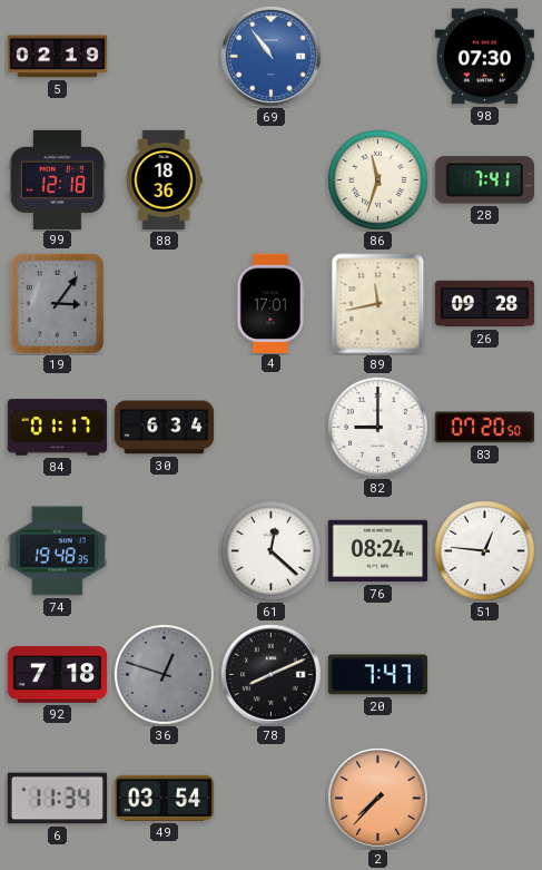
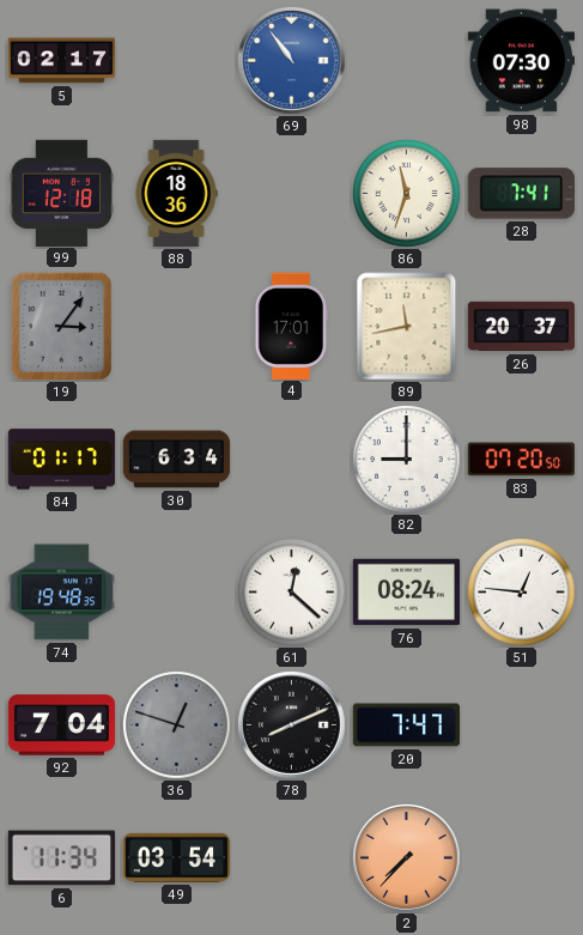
5: 02:19 -> 02:17 (62, 61)
26: 09:28 -> 20:37 (522, 327)
92: 7:18 -> 7:04 (62, 725)
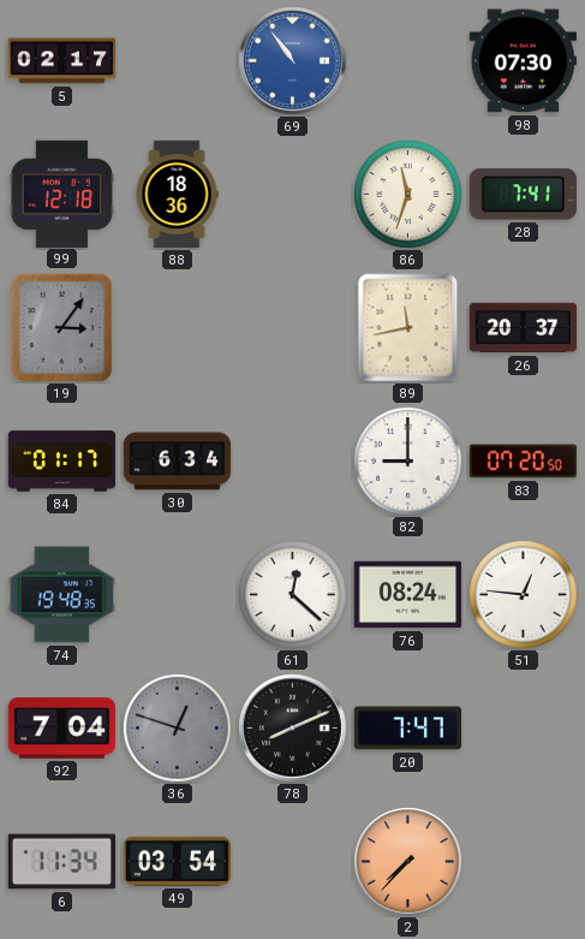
4: 17:01 -> none (291, 326)
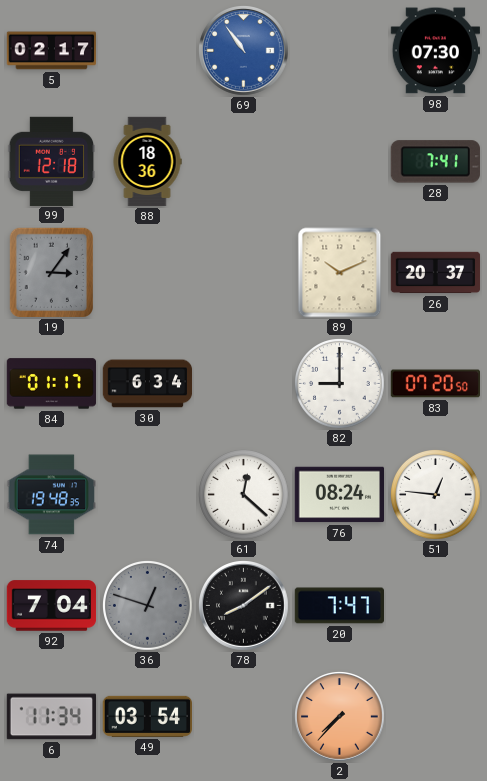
86: 11:33 -> none (408, 195)
89: 11:43 -> 10:11 (340, 273)
78: 8:11 -> 8:09 (244, 606)
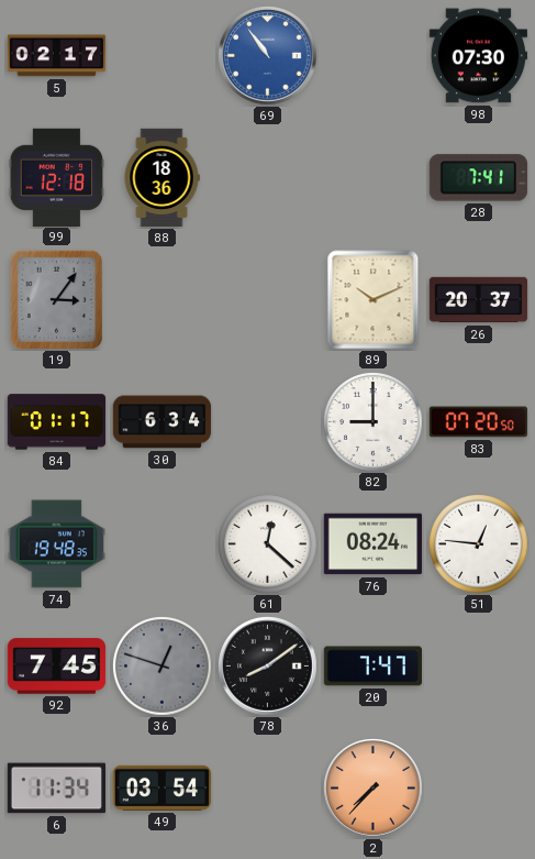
92: 7:04 -> 7:45 (57, 667)
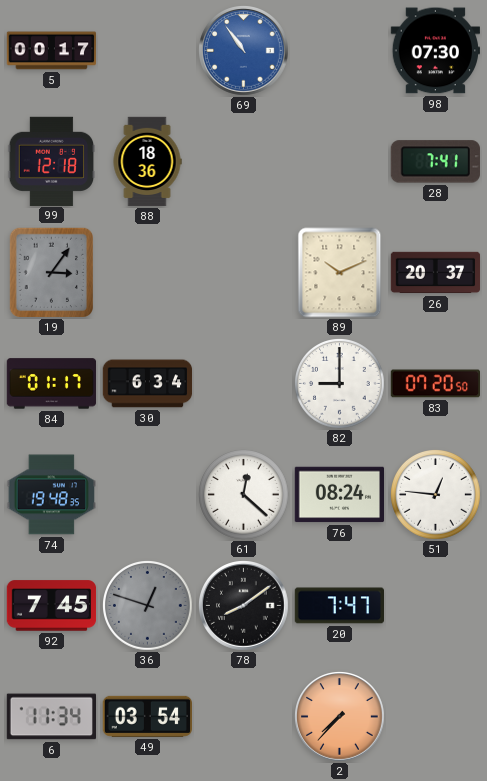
5: 02:17 -> 00:17 (52, 51)
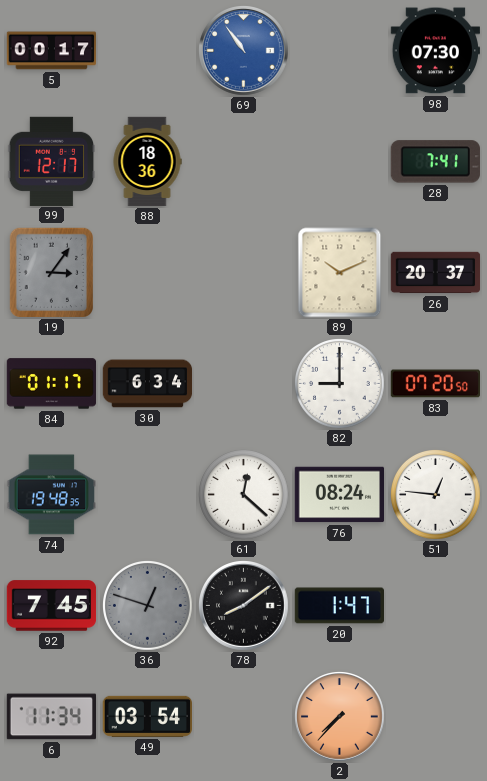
99: 12:18 -> 12:17 (52, 161)
20: 7:47 -> 1:47 (340, 606)
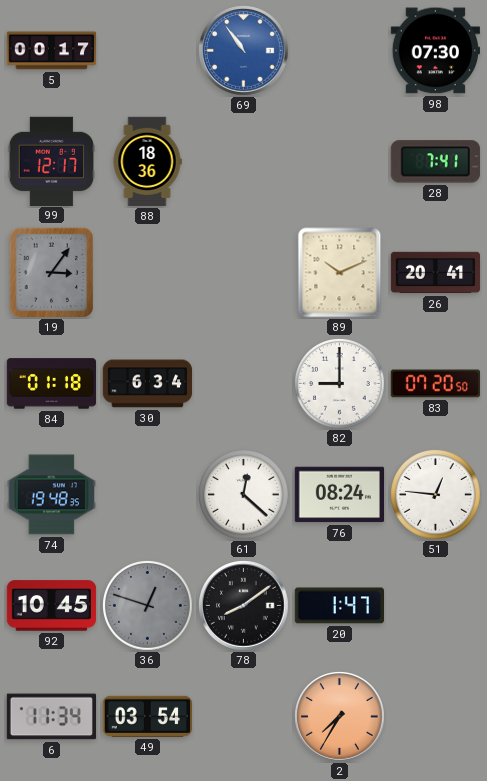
26: 20:37 -> 20:41 (436, 273)
84: 01:17 -> 01:18 (52, 384)
92: 7:45 -> 10:45 (52, 606)
2: 7:37 -> 7:35 (340, 717)
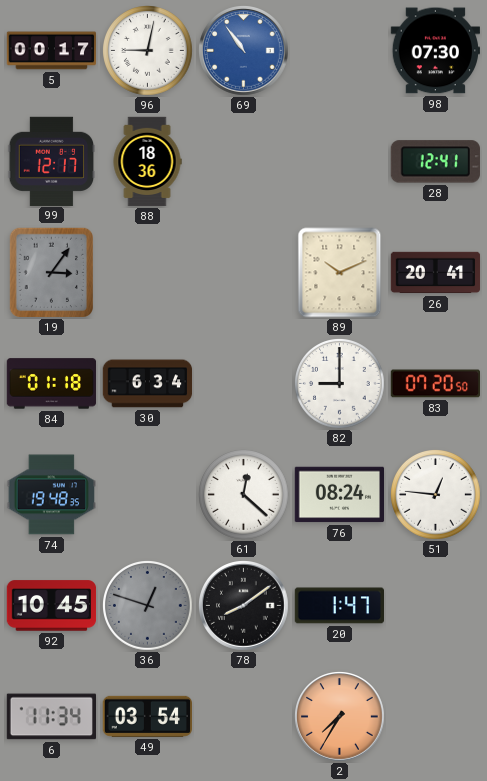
96: none -> 9:02 (148, 51)
28: 7:41 -> 12:41 (435, 162)
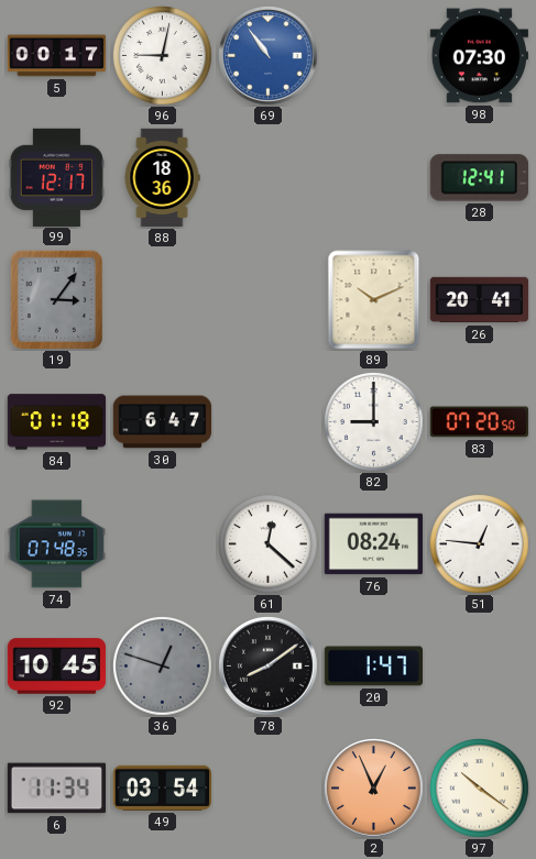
30: 6:34 -> 6:47 (163, 422)
74: 19:48 -> 07:48 (56, 544)
2: 7:35 -> 12:56 (374, 789)
97: none -> 10:21 (480, 789)
